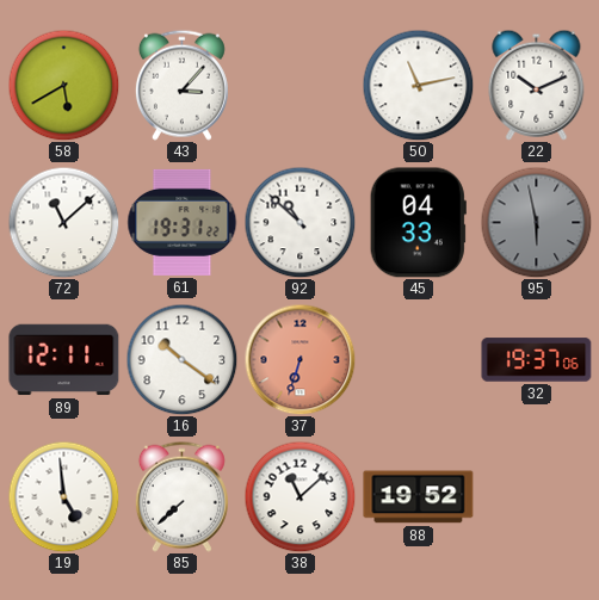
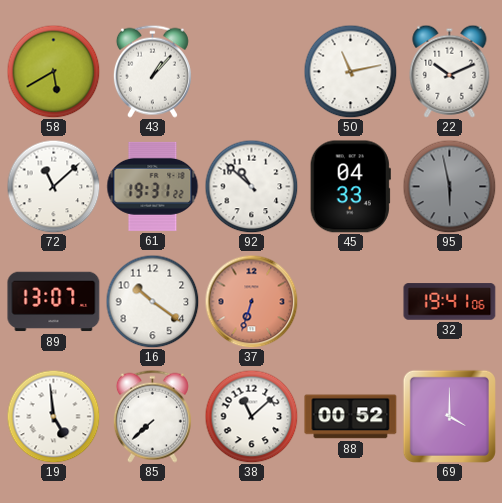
43: 3:07 -> 1:07 (152, 71)
89: 12:11 -> 13:07 (54, 302)
32: 19:37 -> 19:41 (450, 302)
88: 19:52 -> 00:52 (351, 417)
69: none -> 4:00 (449, 416)
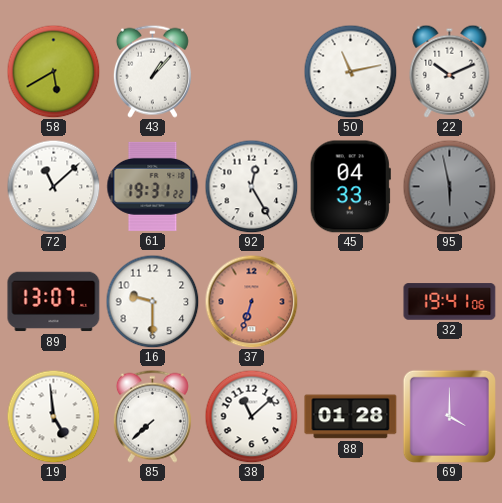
92: 10:52 -> 12:25 (251, 186)
16: 10:21 -> 9:30 (152, 301)
88: 00:52 -> 01:28 (351, 417)
